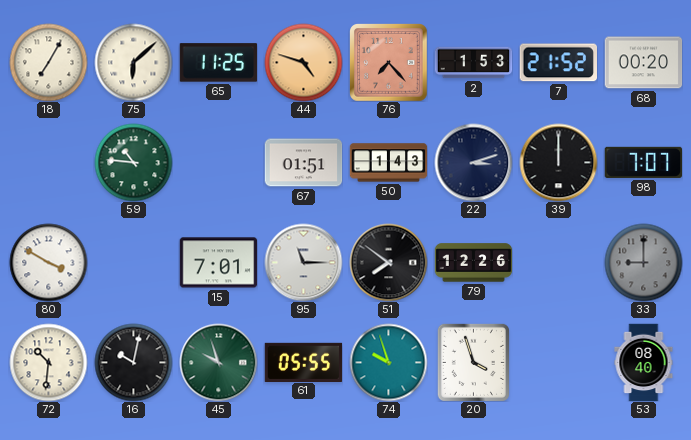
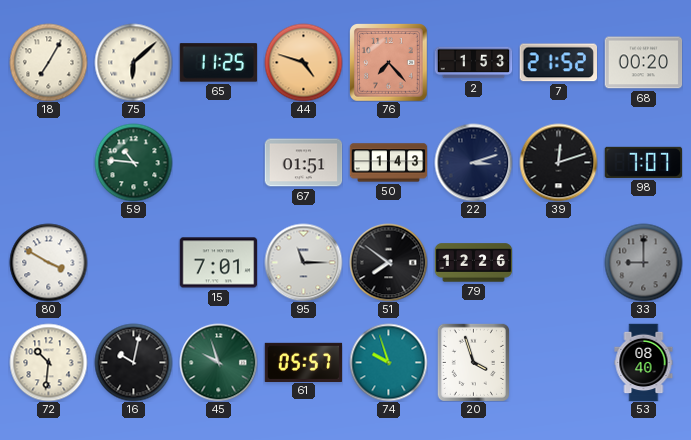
39: 12:00 -> 12:12 (558, 162)
61: 05:55 -> 05:57 (303, 362)
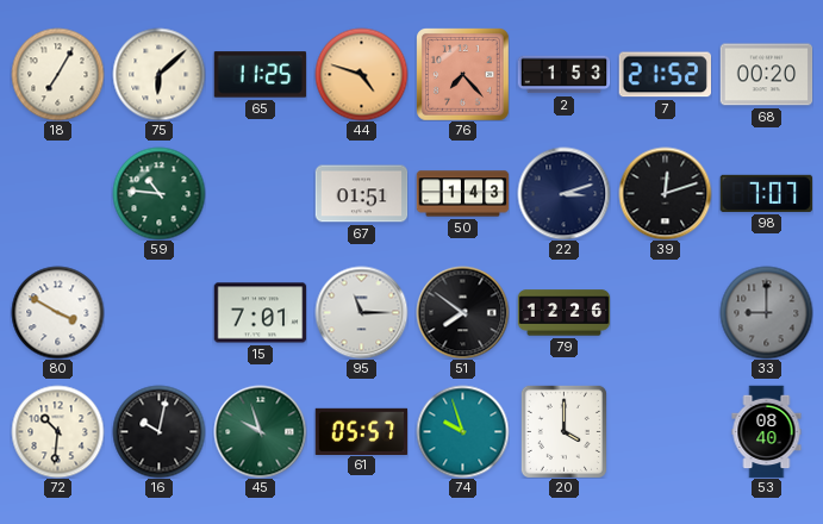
20: 3:57 -> 4:00 (563, 431)
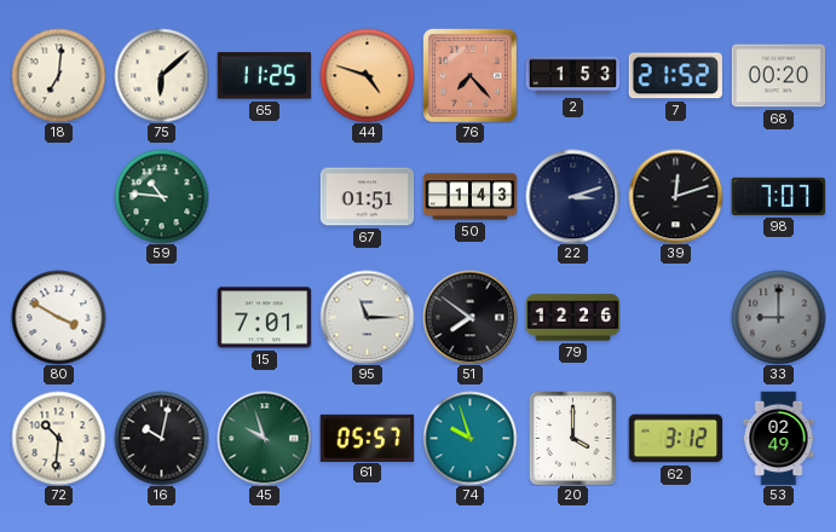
18: 7:05 -> 7:01 (58, 75)
62: none -> 3:12 (675, 439)
53: 08:40 -> 02:49 (779, 438)
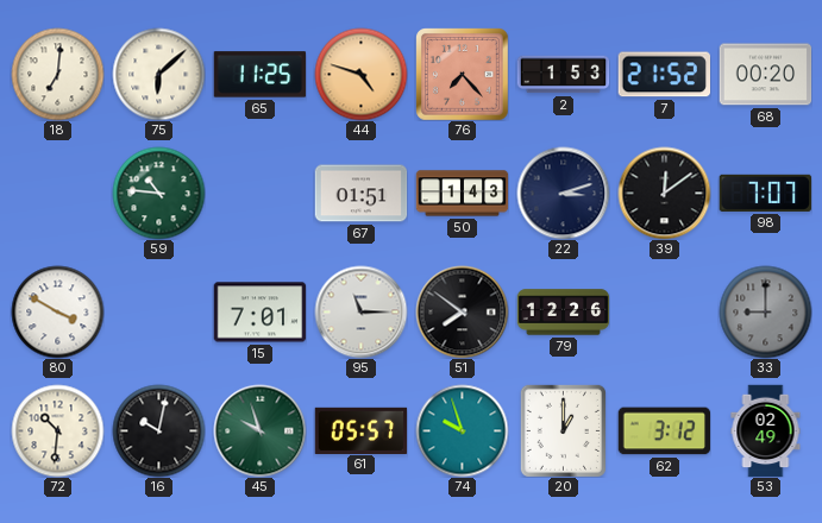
39: 12:12 -> 12:09 (664, 193)
20: 4:00 -> 1:00 (563, 430)
